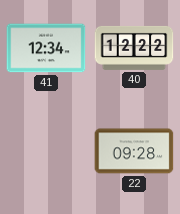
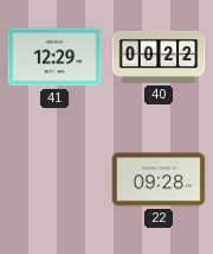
41: 12:34 -> 12:29 (54, 57)
40: 12:22 -> 00:22 (159, 57)
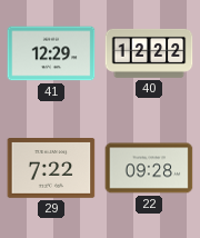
40: 00:22 -> 12:22 (149, 53)
29: none -> 7:22 (51, 169)
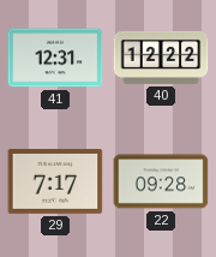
41: 12:29 -> 12:31 (55, 58)
29: 7:22 -> 7:17 (55, 183)
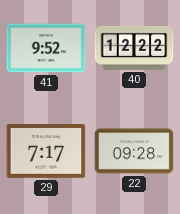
41: 12:31 -> 9:52 (46, 48)
